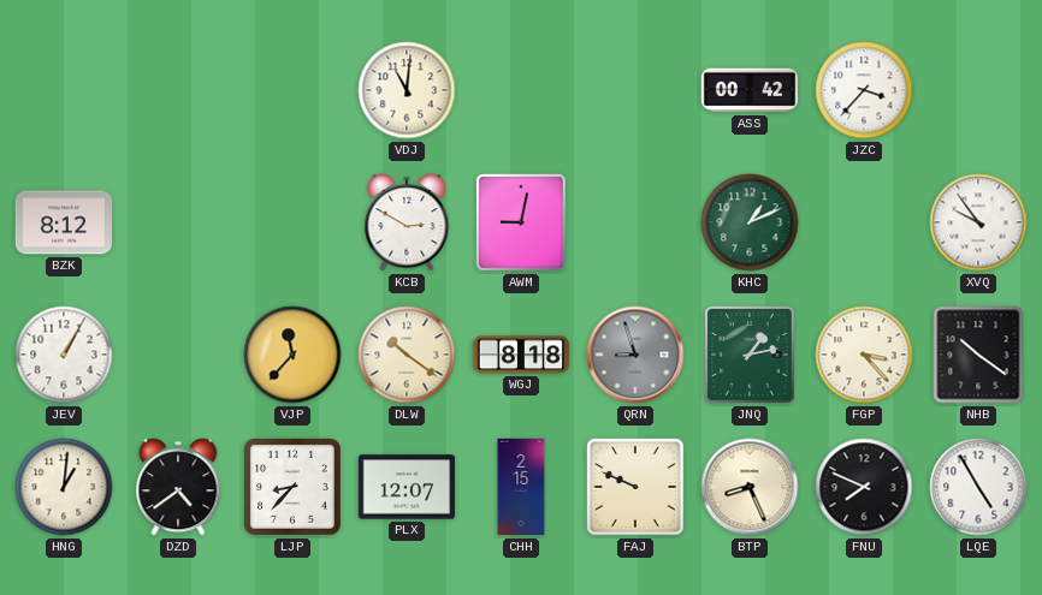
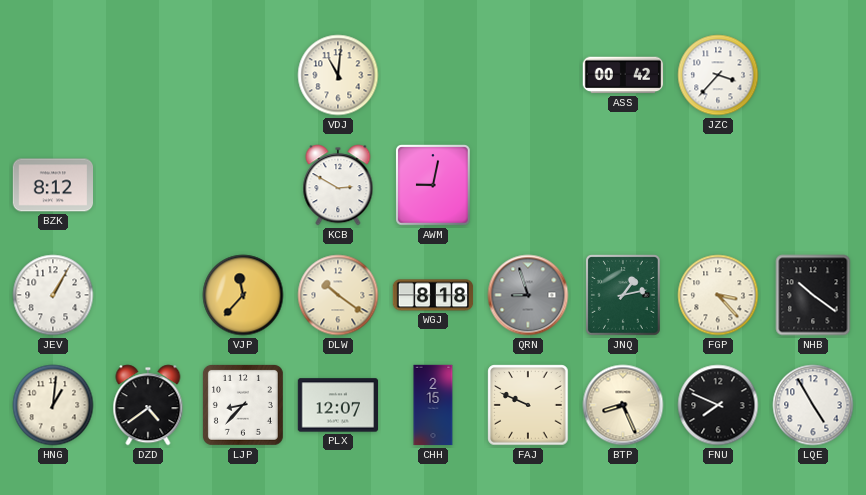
KHC: 1:11 -> none (750, 222)
XVQ: 9:54 -> none (978, 222)
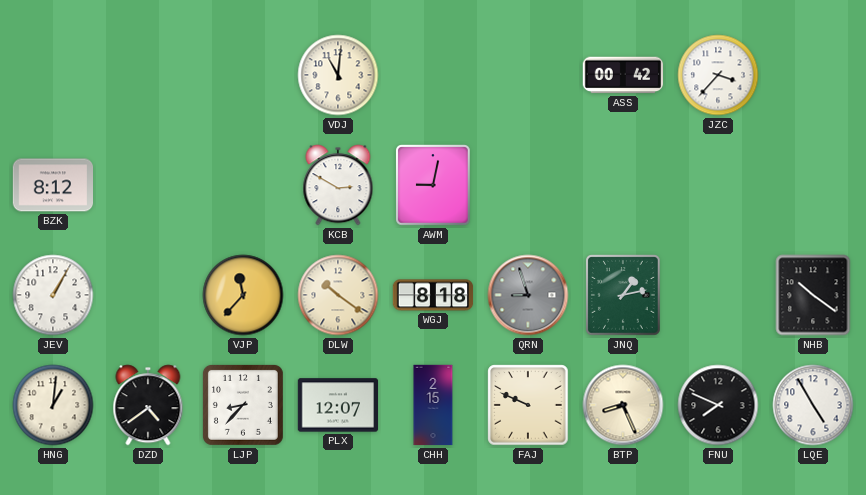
FGP: 3:23 -> none (718, 295)
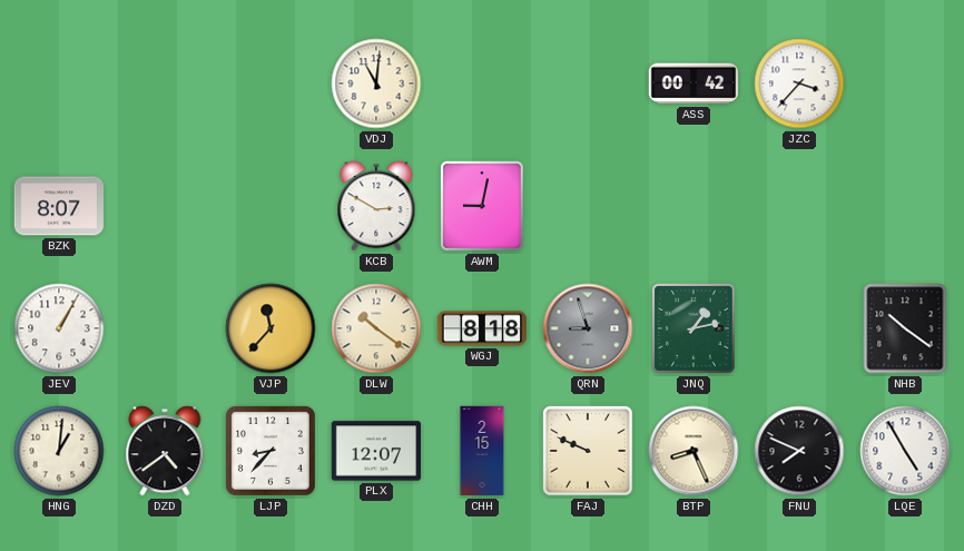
BZK: 8:12 -> 8:07 (59, 206)
